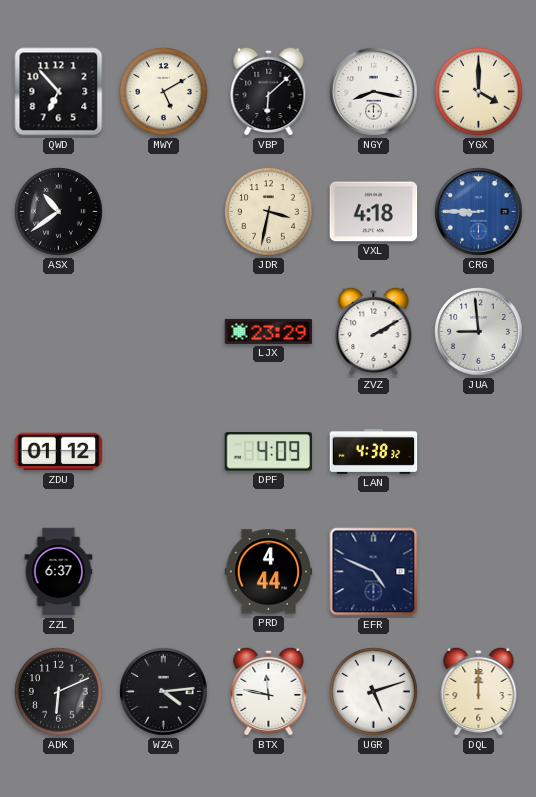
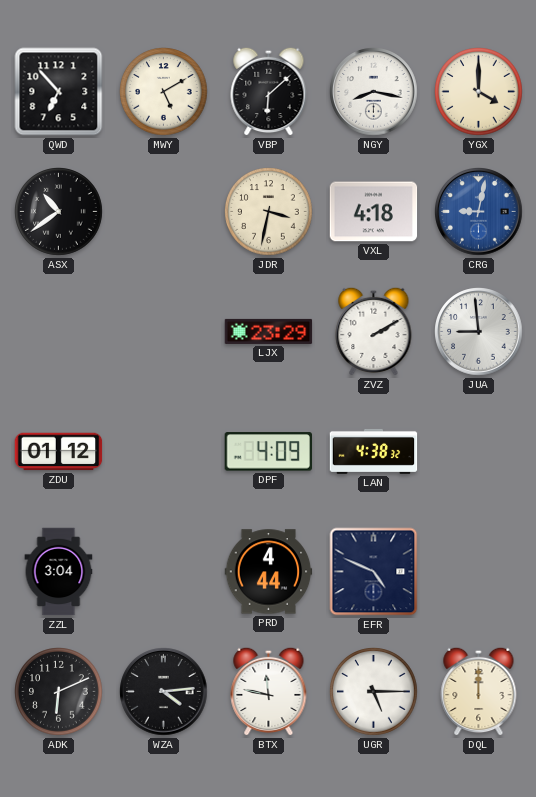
CRG: 8:45 -> 9:02 (479, 212)
ZZL: 6:37 -> 3:04 (59, 572)
UGR: 5:12 -> 5:15 (374, 692)
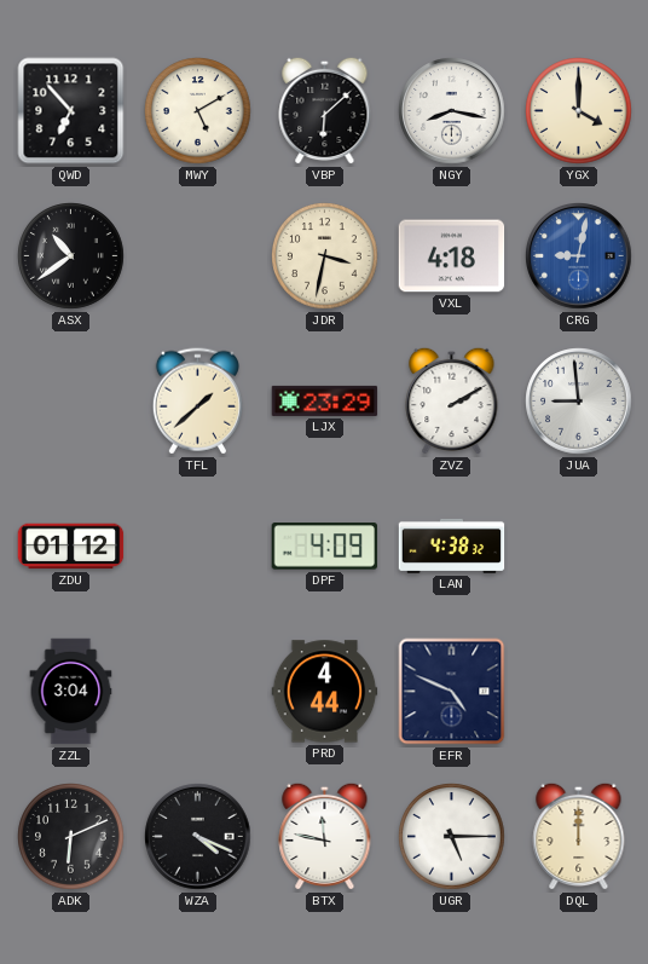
TFL: none -> 1:38 (197, 402)
WZA: 4:14 -> 4:19 (198, 837)
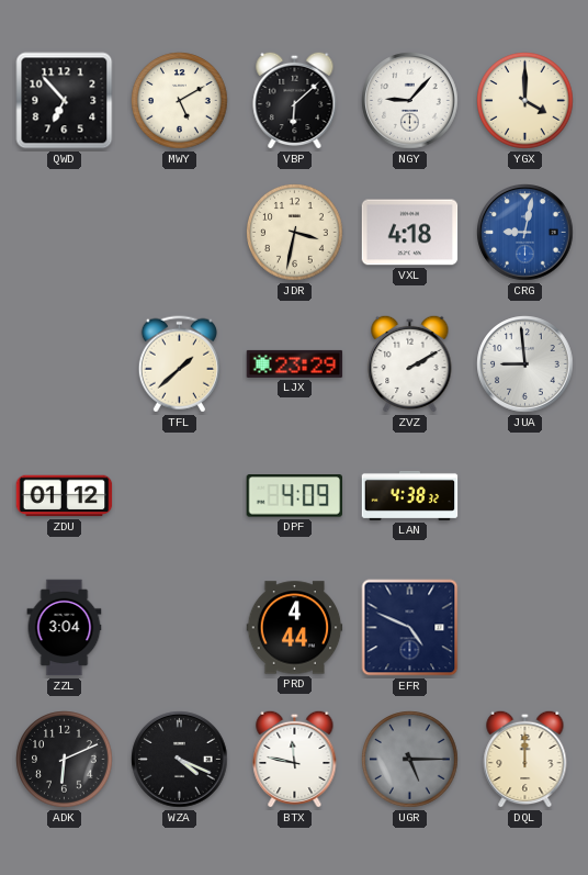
NGY: 8:17 -> 9:07 (410, 101)
ASX: 10:39 -> none (71, 256)
UGR dial: white -> grey (410, 760)
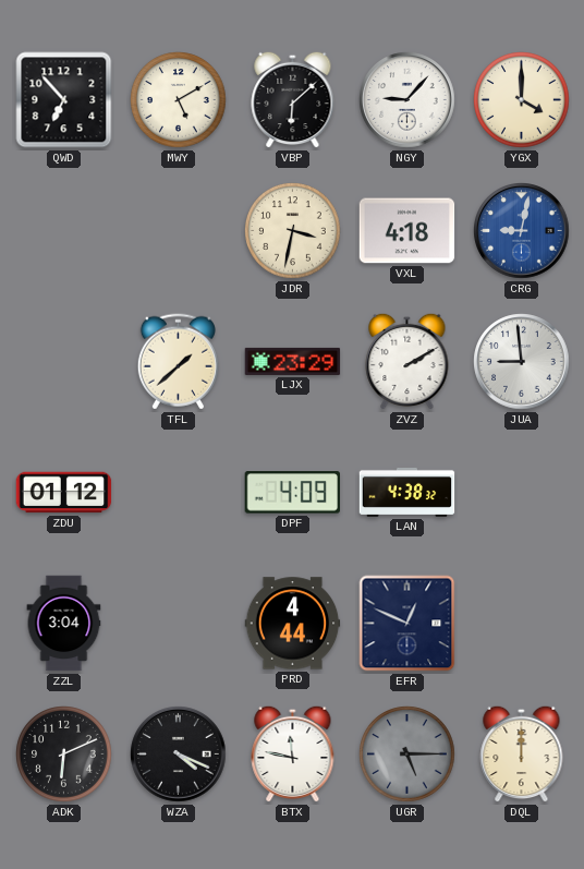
EFR: 4:49 -> 12:49 (407, 624)
